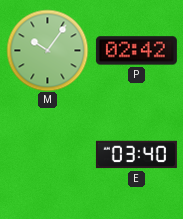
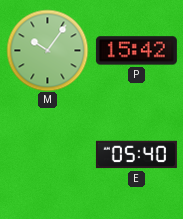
P: 02:42 -> 15:42 (136, 51)
E: 03:40 -> 05:40 (136, 155)
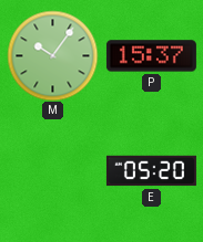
P: 15:42 -> 15:37 (151, 56)
E: 05:40 -> 05:20 (151, 171)
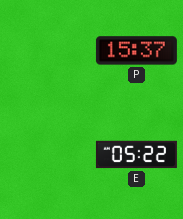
M: 10:06 -> none (52, 55)
E: 05:20 -> 05:22 (136, 155)
